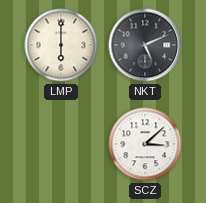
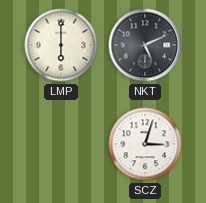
SCZ: 3:08 -> 3:03 (145, 144)
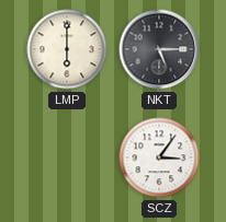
NKT: 5:11 -> 5:15 (159, 49)
SCZ: 3:03 -> 3:06 (159, 157)
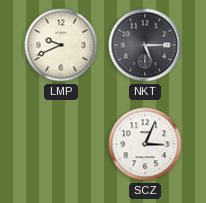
LMP: 6:00 -> 9:41 (61, 45)
SCZ: 3:06 -> 3:04 (145, 144)
